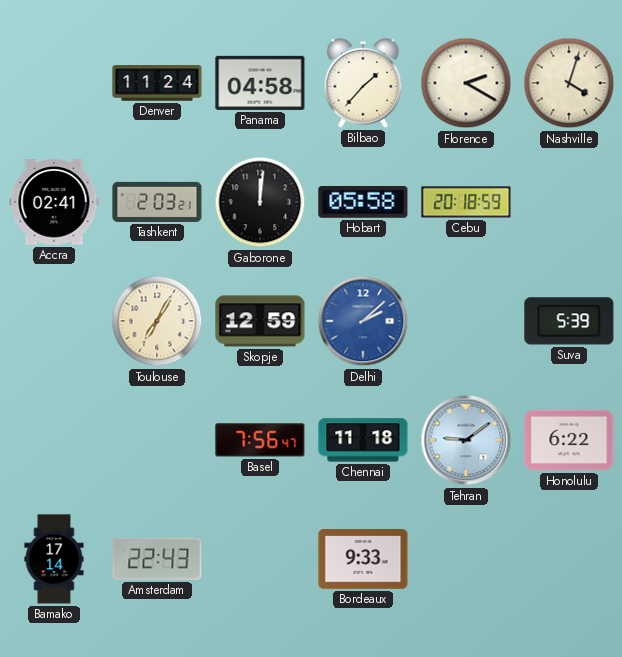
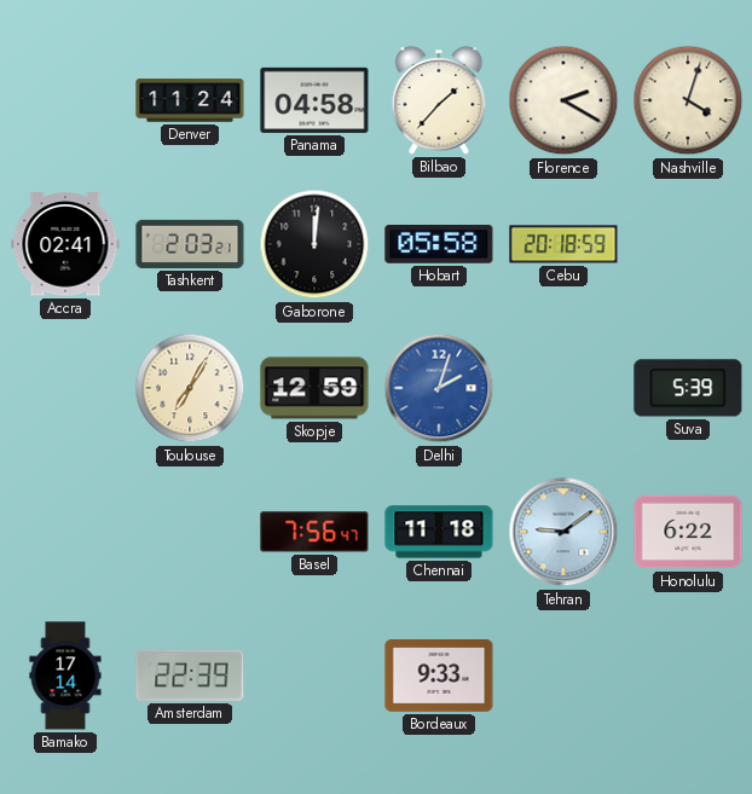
Delhi: 2:08 -> 2:03 (439, 388)
Amsterdam: 22:43 -> 22:39 (190, 676)
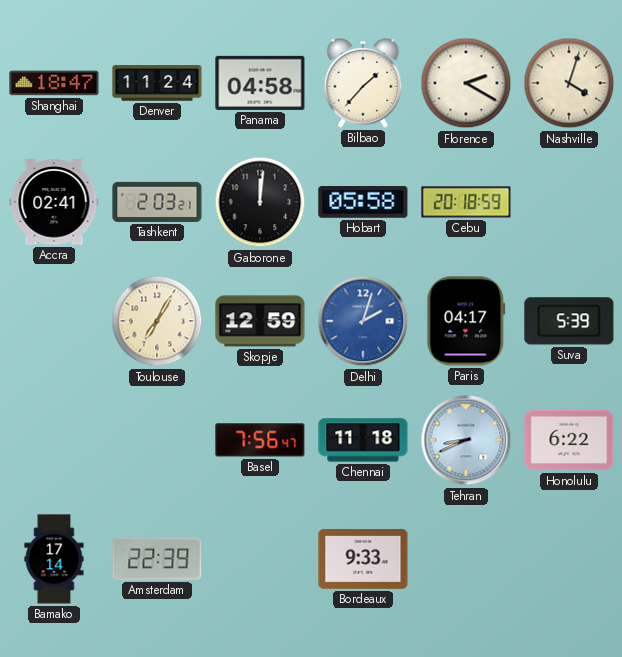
Shanghai: none -> 18:47 (54, 83)
Paris: none -> 04:17 (466, 321)
Tehran: 9:09 -> 8:41 (466, 440)
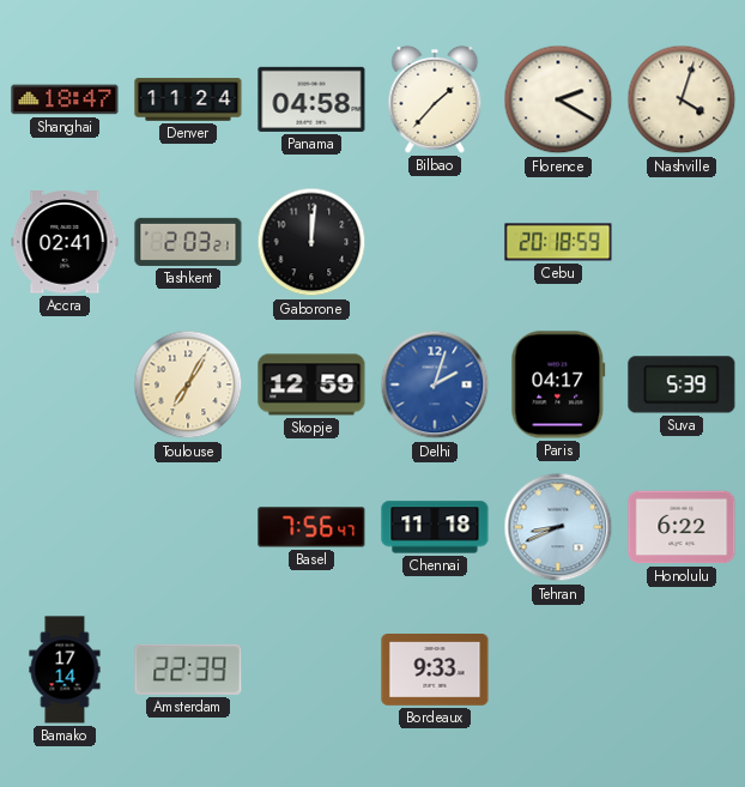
Hobart: 05:58 -> none (363, 203)
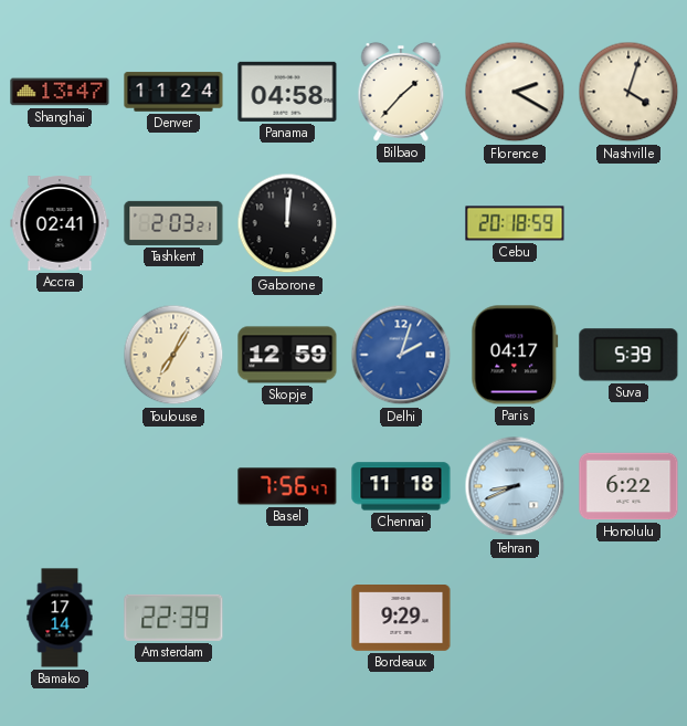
Shanghai: 18:47 -> 13:47 (60, 92)
Bordeaux: 9:33 -> 9:29 (401, 619)
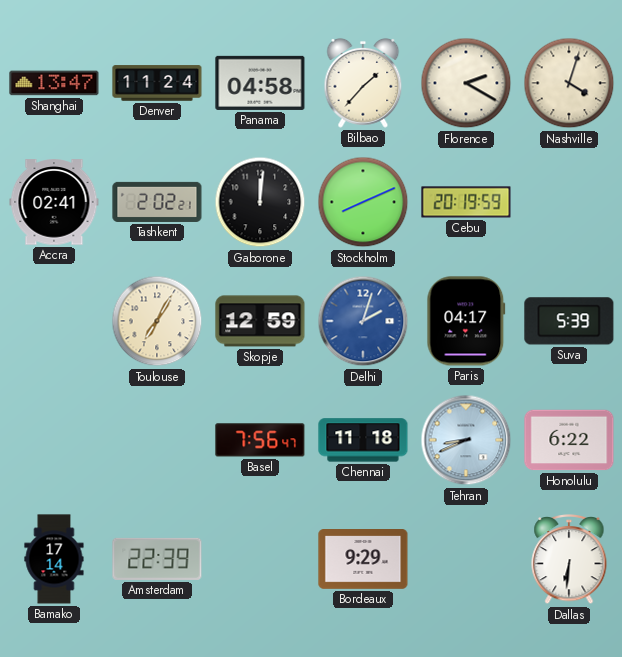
Tashkent: 2:03 -> 2:02 (157, 202)
Stockholm: none -> 8:11 (363, 202)
Cebu: 20:18 -> 20:19 (466, 202)
Dallas: none -> 6:31 (569, 559)
